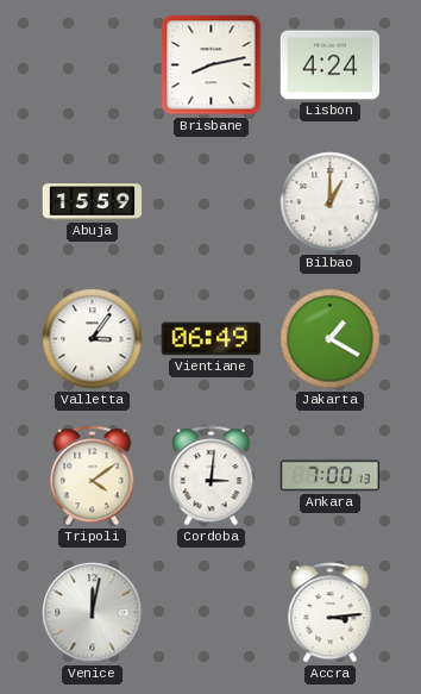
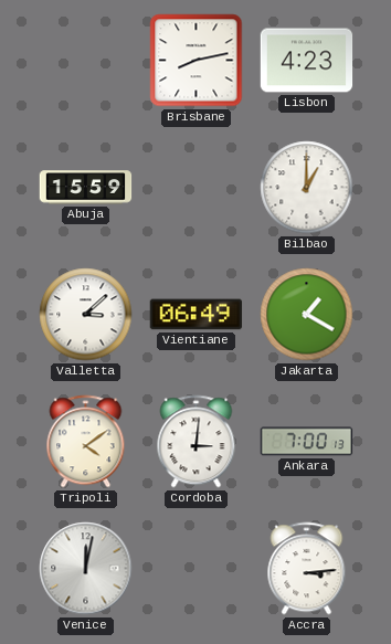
Lisbon: 4:24 -> 4:23 (307, 61)
Valletta: 3:06 -> 3:08 (86, 315)
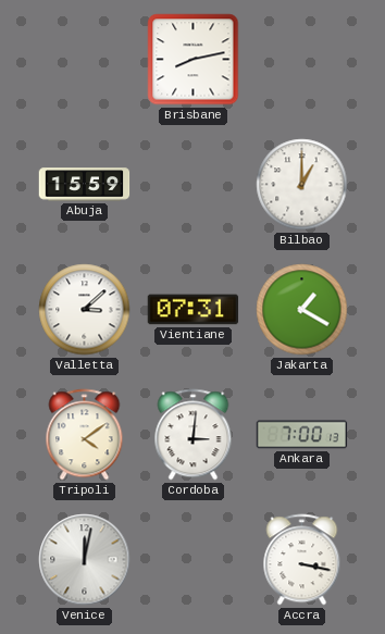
Lisbon: 4:23 -> none (307, 61)
Vientiane: 06:49 -> 07:31 (194, 310)
Accra: 3:14 -> 3:17 (302, 560)
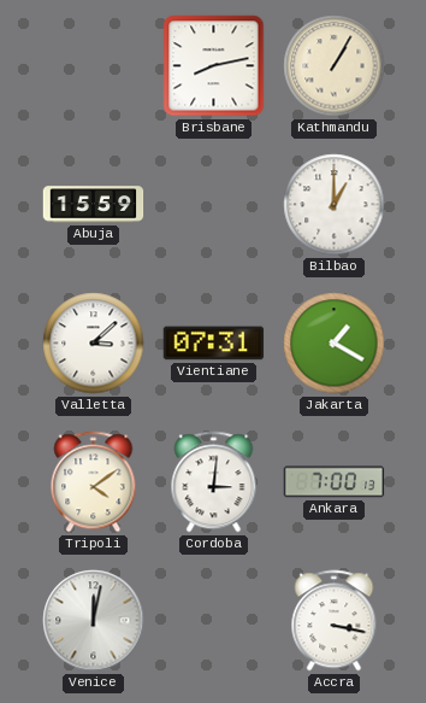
Kathmandu: none -> 1:05 (335, 66)
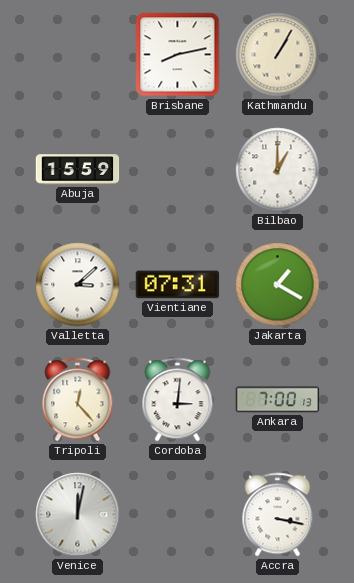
Tripoli: 4:09 -> 12:23 (78, 400)
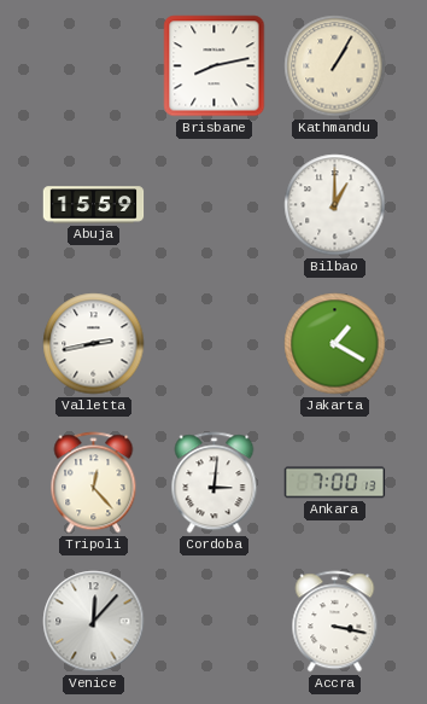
Valletta: 3:08 -> 2:43 (94, 344)
Vientiane: 07:31 -> none (178, 285)
Venice: 12:02 -> 12:07 (94, 622)
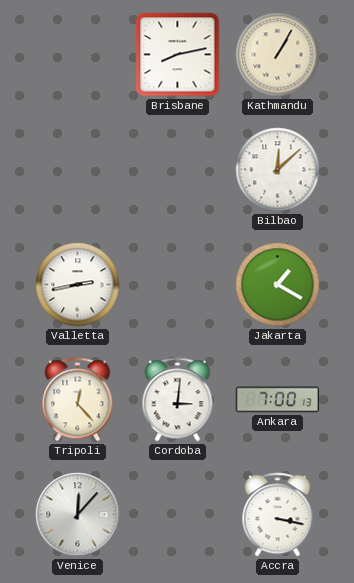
Abuja: 15:59 -> none (94, 205)
Bilbao: 1:00 -> 12:08 (278, 170)
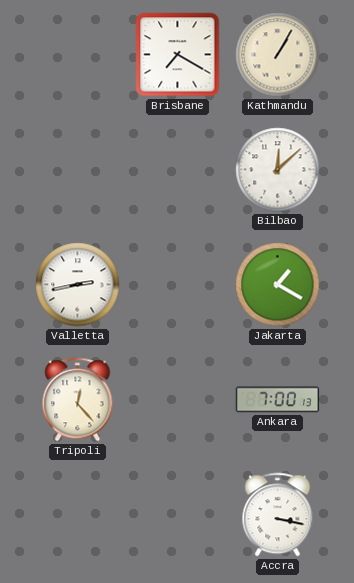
Brisbane: 8:13 -> 7:20 (178, 55)
Cordoba: 3:01 -> none (178, 400)
Venice: 12:07 -> none (78, 515)
